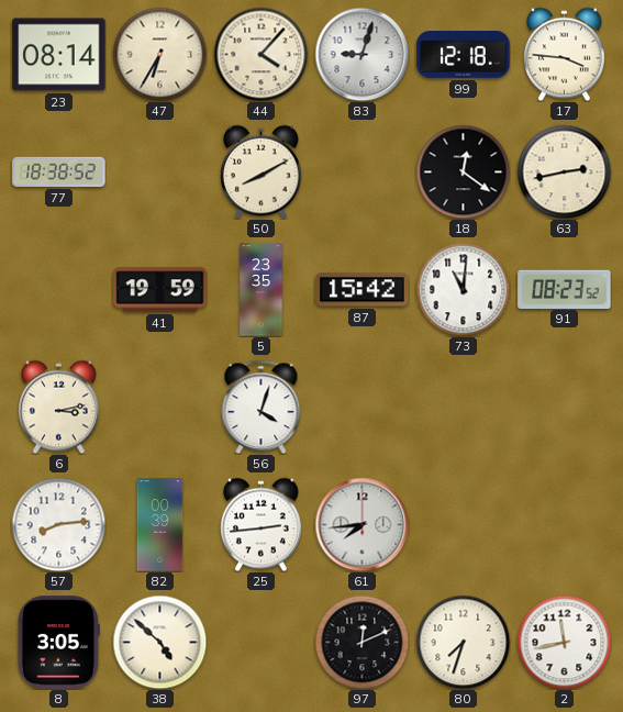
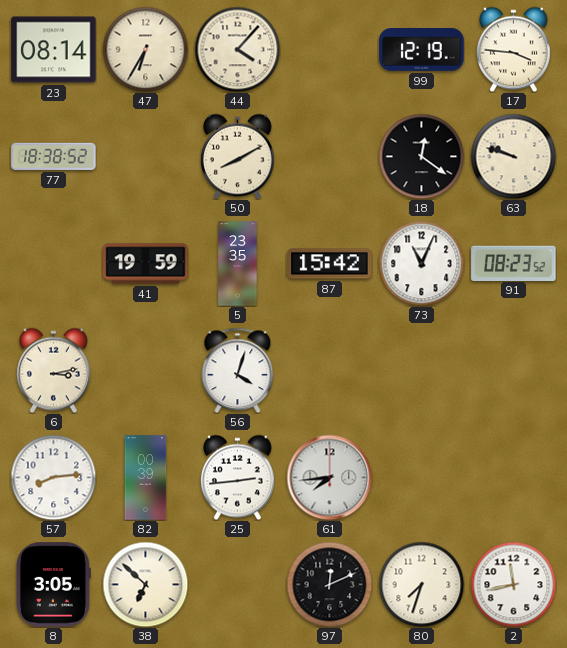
83: 9:03 -> none (361, 54)
99: 12:18 -> 12:19 (422, 50)
63: 2:43 -> 9:48 (513, 156)
73: 11:01 -> 11:04 (421, 263)
38: 4:52 -> 6:52 (145, 584)
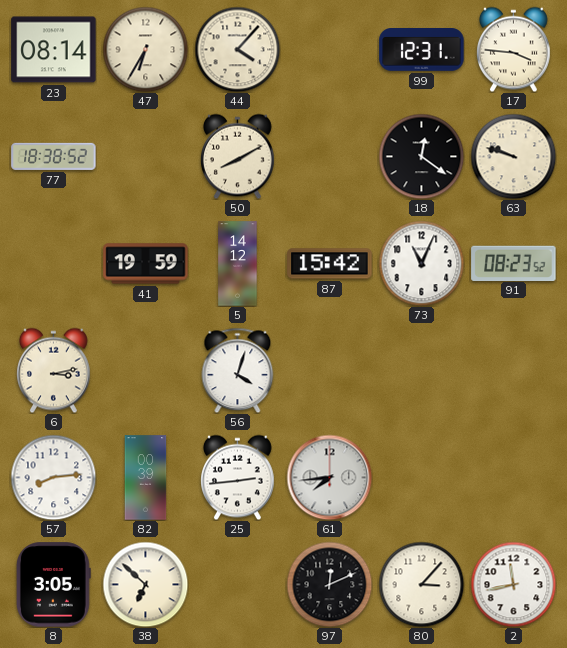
99: 12:19 -> 12:31 (422, 50)
5: 23:35 -> 14:12 (238, 264)
80: 7:33 -> 3:07 (421, 584)
